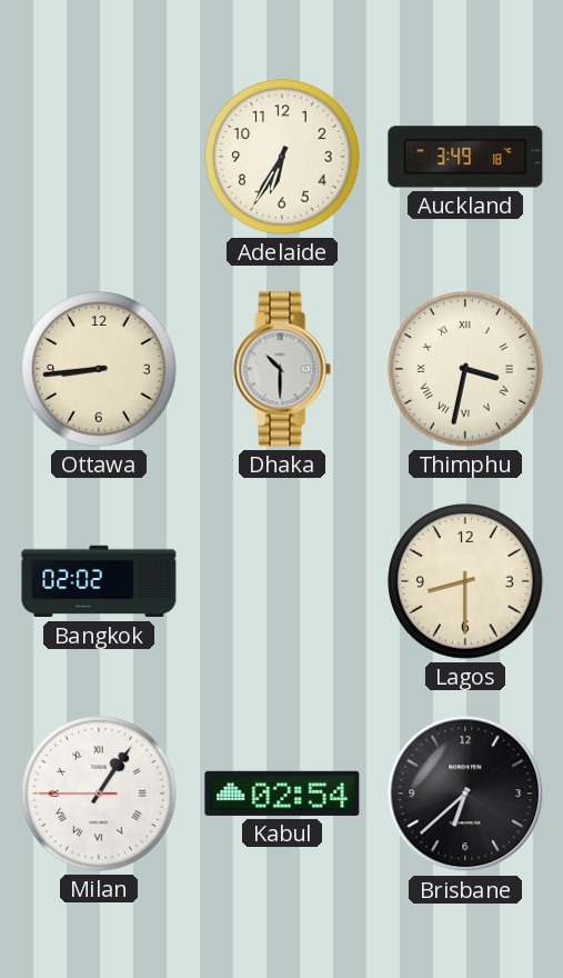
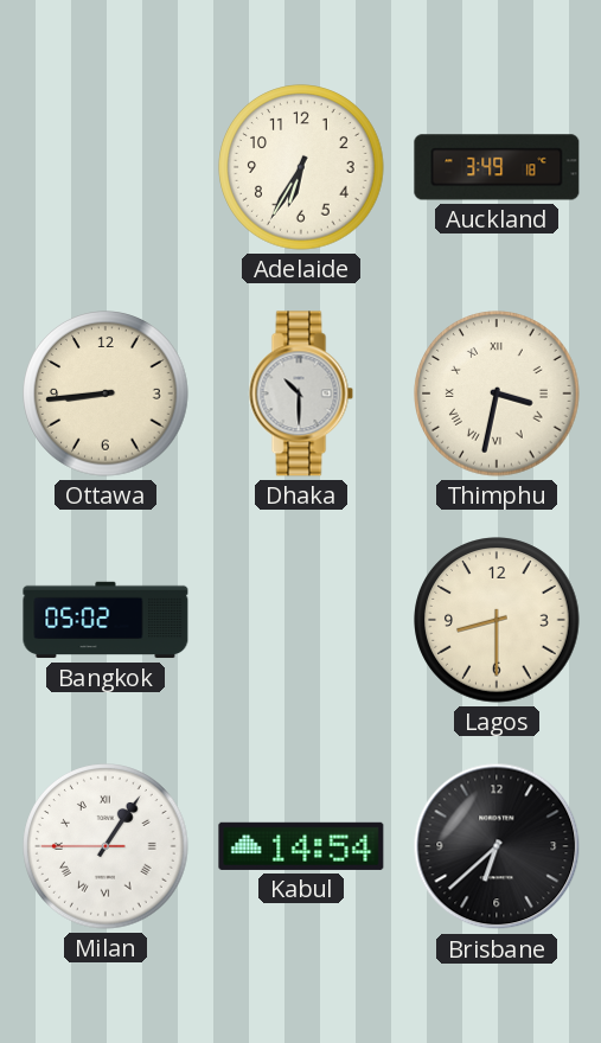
Bangkok: 02:02 -> 05:02 (106, 620)
Kabul: 02:54 -> 14:54 (301, 846)
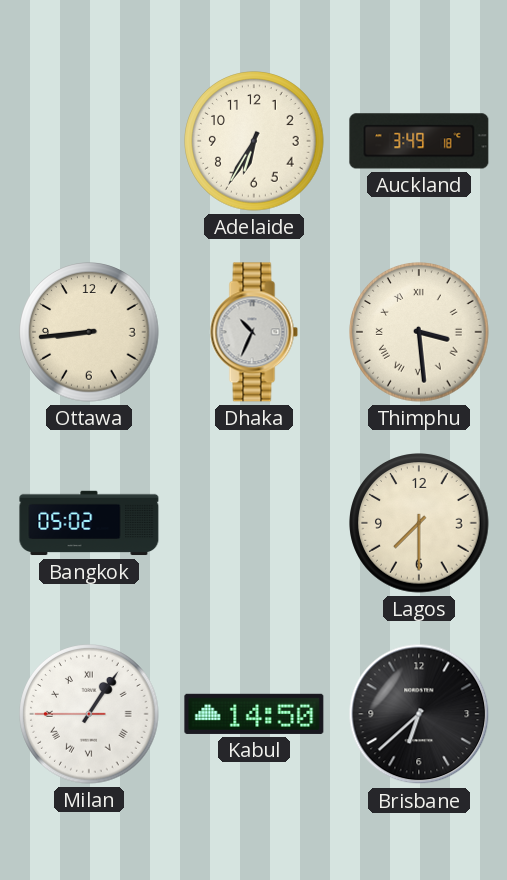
Dhaka: 10:30 -> 10:34 (254, 332)
Thimphu: 3:32 -> 3:29 (419, 332)
Lagos: 8:30 -> 7:30 (419, 523)
Kabul: 14:54 -> 14:50 (254, 714)
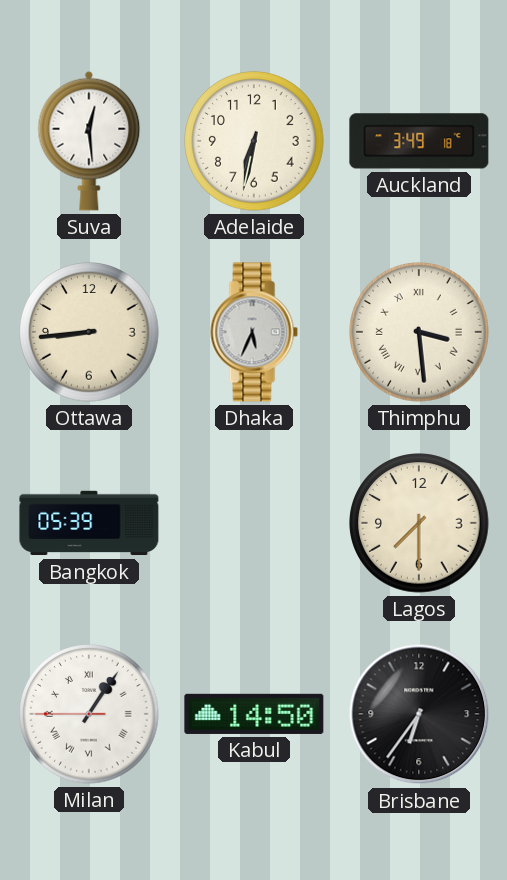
Suva: none -> 12:29 (89, 141)
Adelaide: 6:35 -> 6:32 (254, 141)
Dhaka: 10:34 -> 5:34 (254, 332)
Bangkok: 05:02 -> 05:39 (89, 523)
Brisbane: 6:38 -> 6:36 (419, 714)
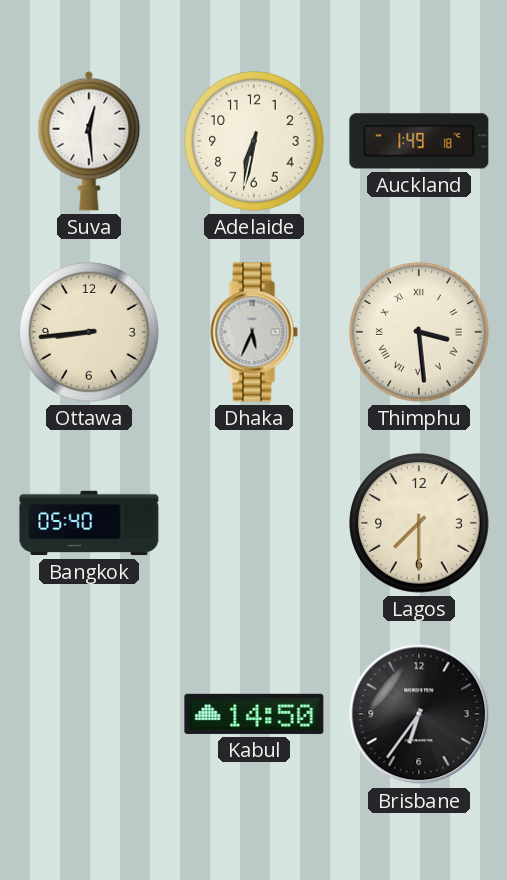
Auckland: 3:49 -> 1:49 (419, 141)
Bangkok: 05:39 -> 05:40 (89, 523)
Milan: 1:05 -> none (89, 714)
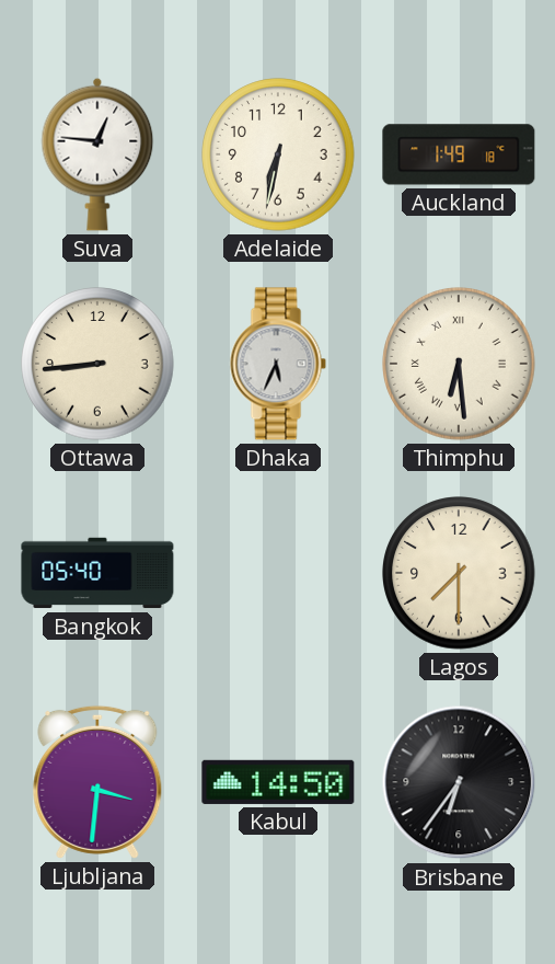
Suva: 12:29 -> 12:46 (97, 154)
Thimphu: 3:29 -> 6:29 (459, 364)
Ljubljana: none -> 3:31 (97, 782)
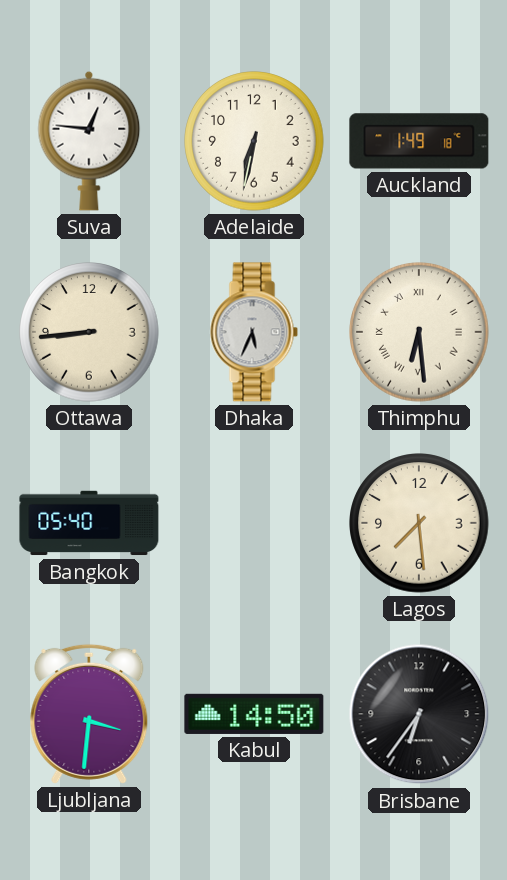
Lagos: 7:30 -> 7:29 (419, 523)
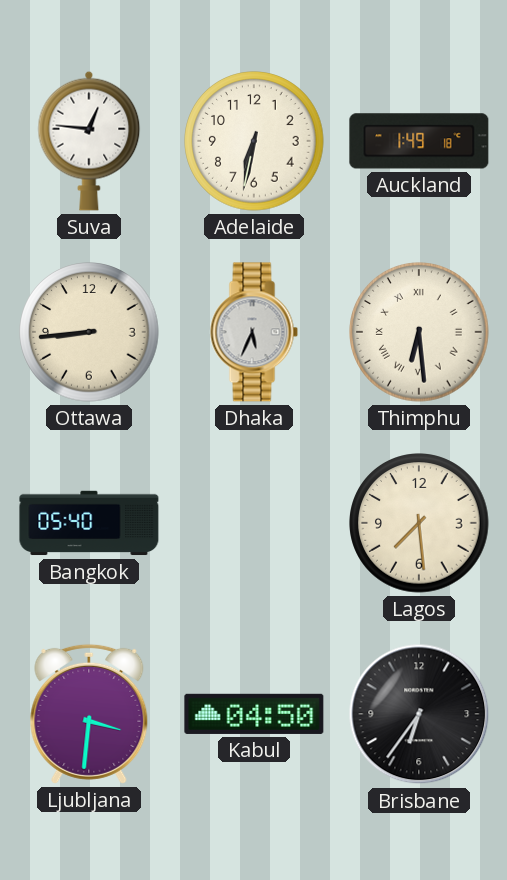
Kabul: 14:50 -> 04:50 (254, 714)
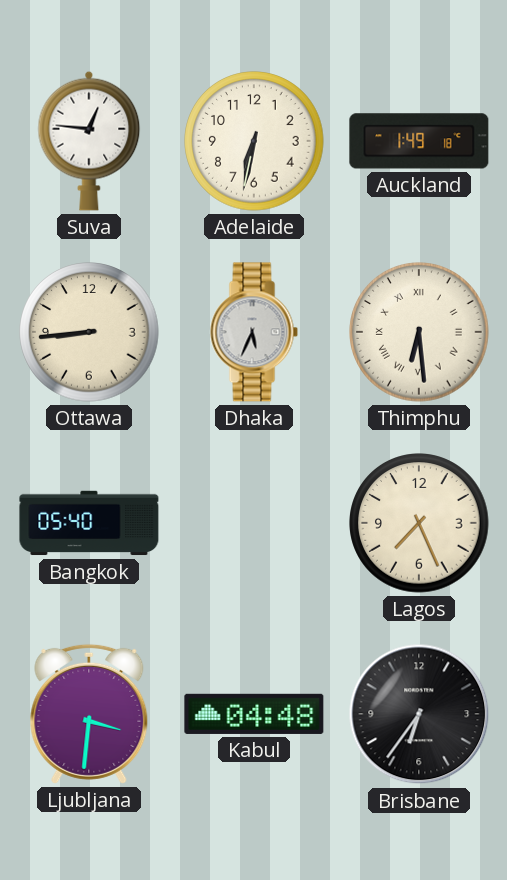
Lagos: 7:29 -> 7:26 (419, 523)
Kabul: 04:50 -> 04:48 (254, 714)
